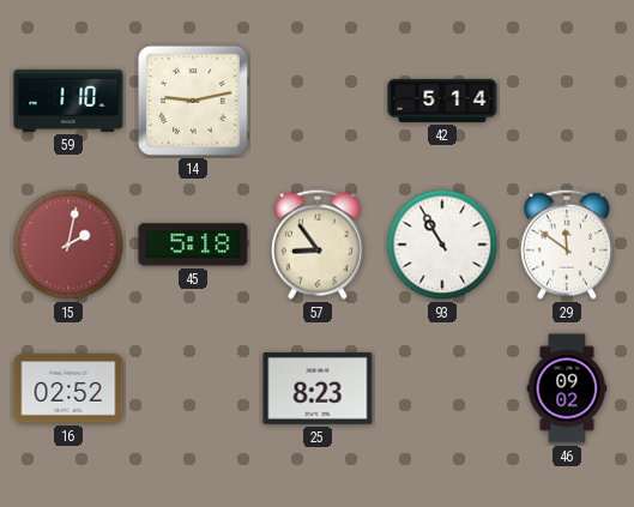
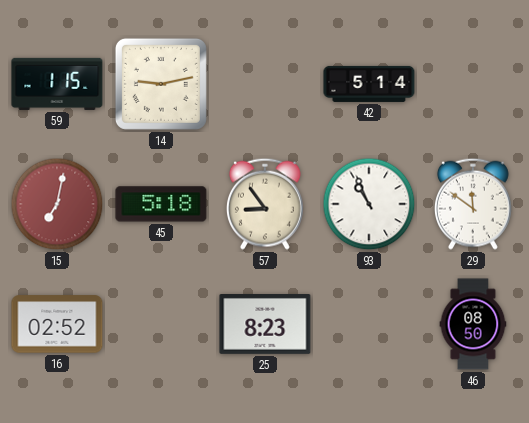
59: 1:10 -> 1:15 (57, 84)
15: 2:02 -> 7:02 (57, 204)
93: 10:55 -> 10:56 (369, 204)
46: 09:02 -> 08:50 (473, 324)
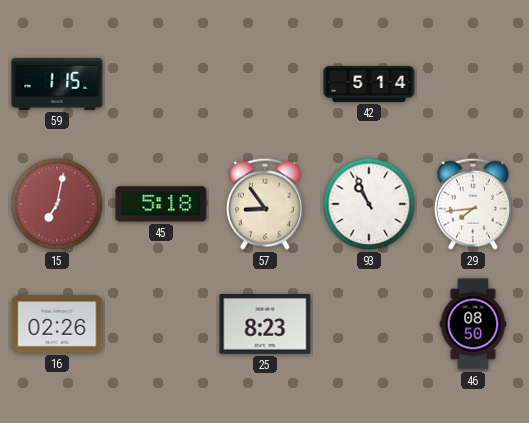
14: 9:13 -> none (161, 84)
29: 11:51 -> 7:44 (473, 204)
16: 02:52 -> 02:26 (57, 324)
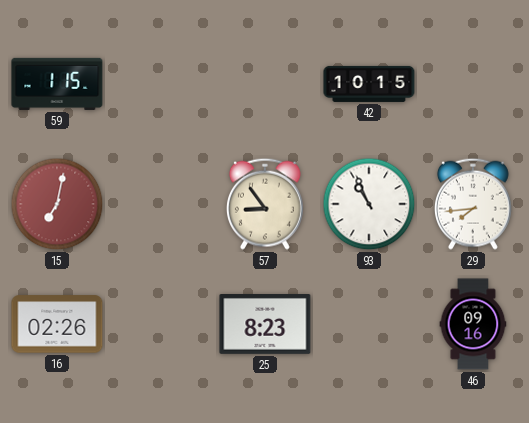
42: 5:14 -> 10:15 (369, 84)
45: 5:18 -> none (161, 204)
46: 08:50 -> 09:16 (473, 324)
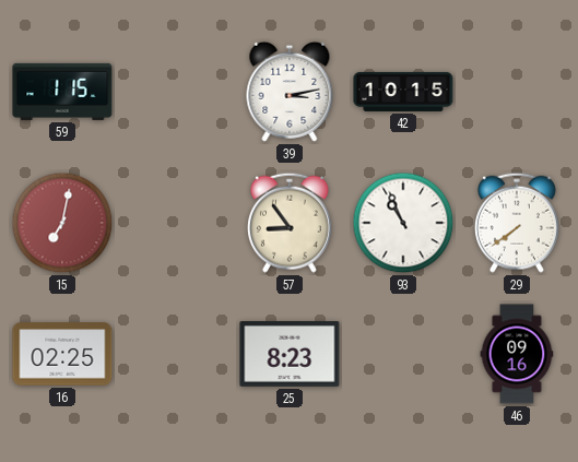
39: none -> 3:13 (290, 92)
29: 7:44 -> 7:39 (517, 223)
16: 02:26 -> 02:25 (62, 354)
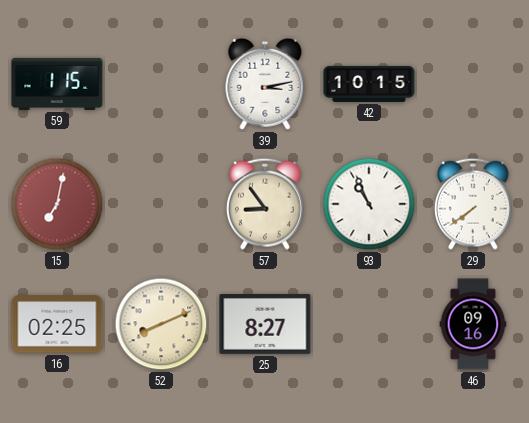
52: none -> 8:11 (161, 324)
25: 8:23 -> 8:27 (265, 325)
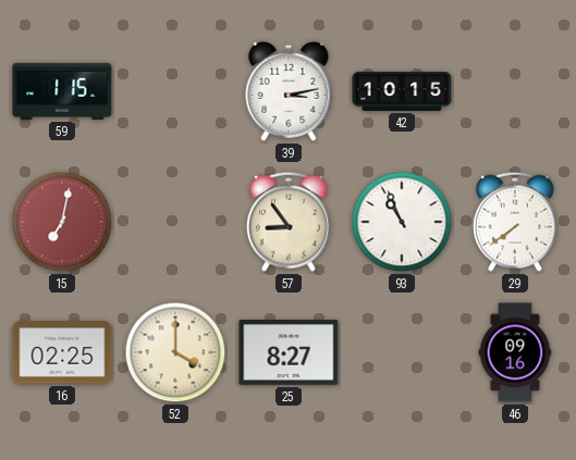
52: 8:11 -> 4:00 (175, 352)
